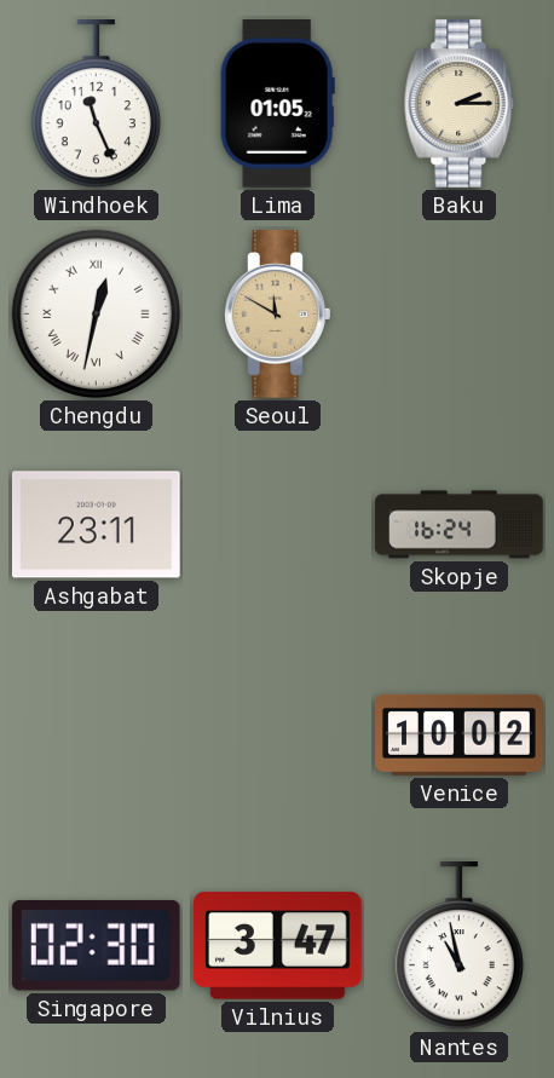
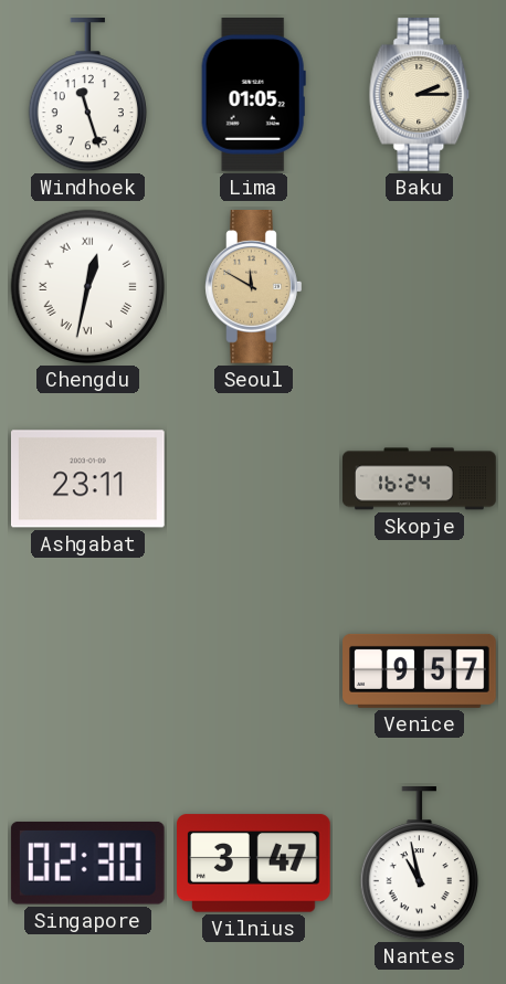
Windhoek: 11:26 -> 11:27 (87, 96)
Venice: 10:02 -> 9:57 (420, 670)
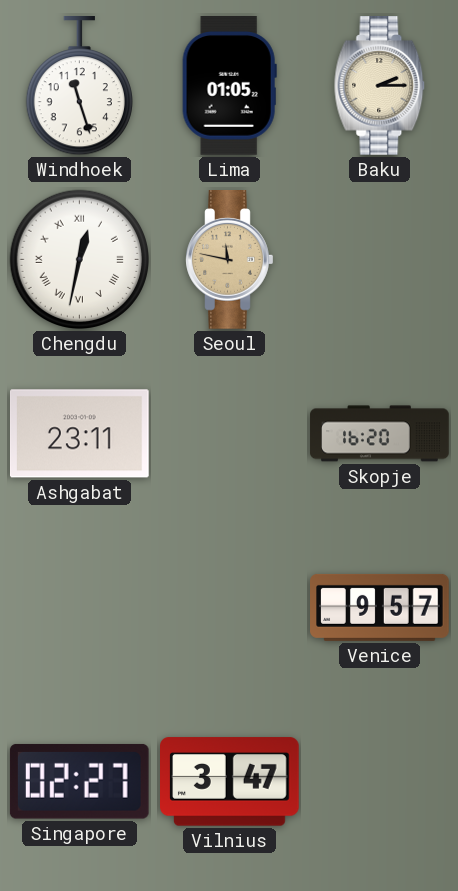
Seoul: 11:50 -> 11:47 (230, 260)
Skopje: 16:24 -> 16:20 (380, 434)
Singapore: 02:30 -> 02:27 (79, 781)
Nantes: 10:58 -> none (419, 865)
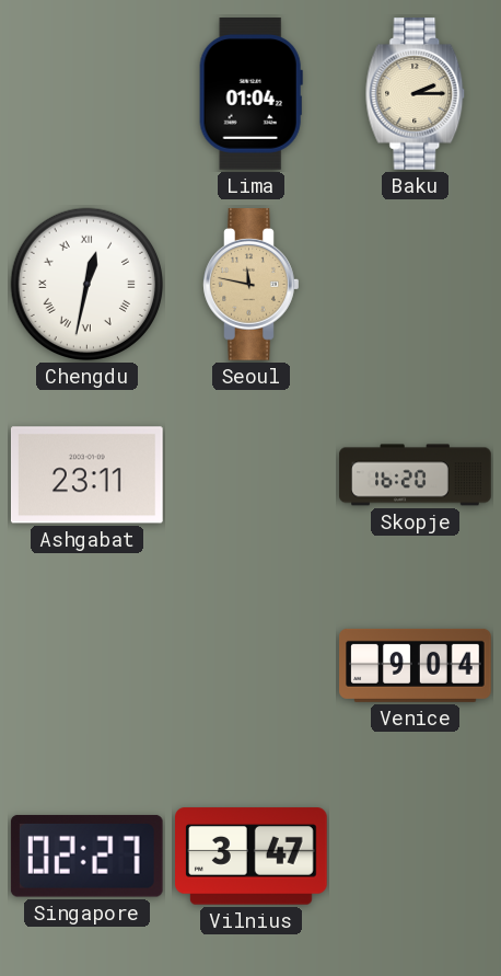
Windhoek: 11:27 -> none (79, 87)
Lima: 01:05 -> 01:04 (250, 94)
Venice: 9:57 -> 9:04 (416, 665)
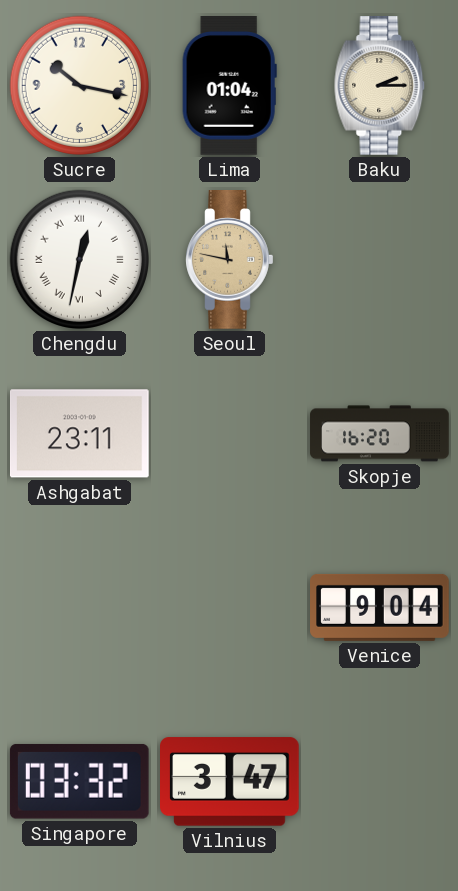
Sucre: none -> 10:17 (80, 86)
Singapore: 02:27 -> 03:32 (79, 781)
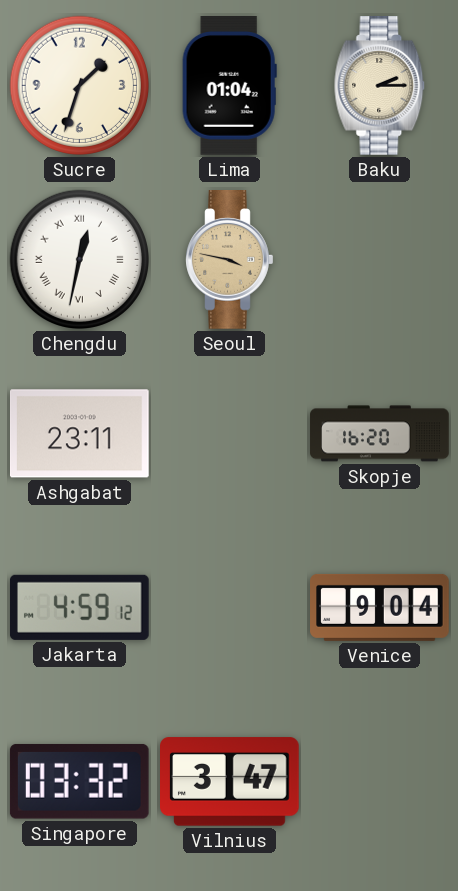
Sucre: 10:17 -> 1:33 (80, 86)
Seoul: 11:47 -> 3:47 (230, 260)
Jakarta: none -> 4:59 (79, 607)
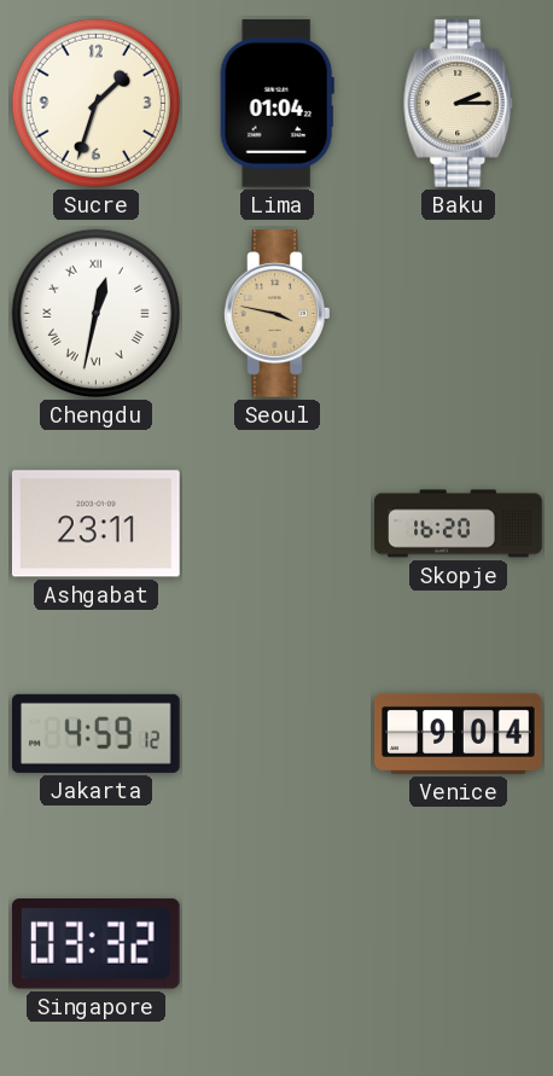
Vilnius: 3:47 -> none (230, 782)
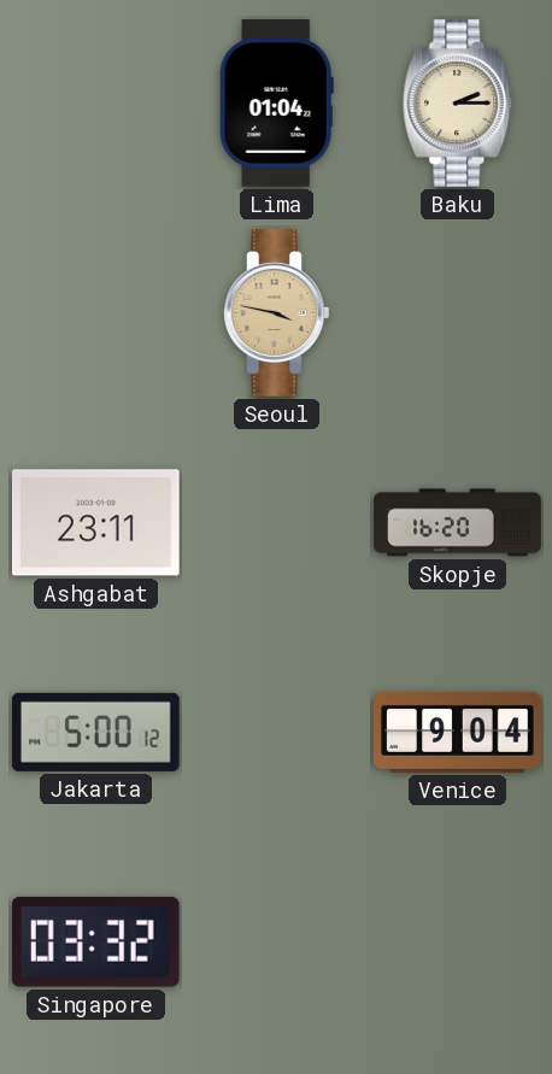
Sucre: 1:33 -> none (97, 104)
Chengdu: 12:32 -> none (97, 314)
Jakarta: 4:59 -> 5:00 (95, 732)
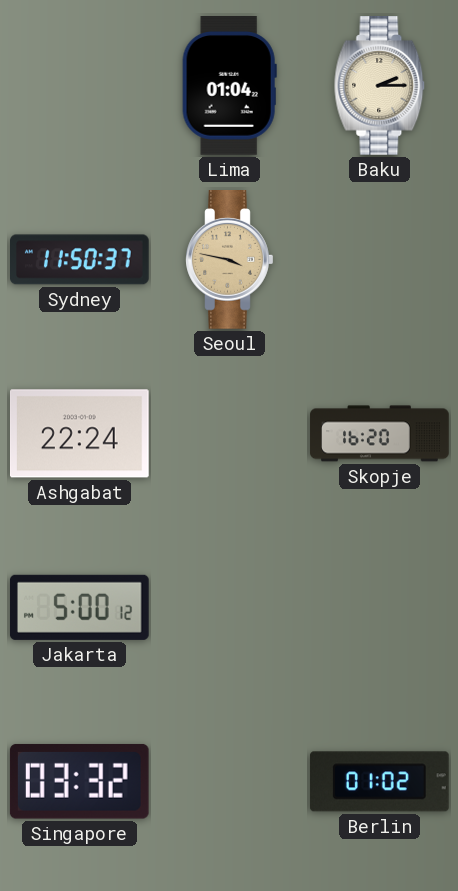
Sydney: none -> 11:50 (80, 260)
Ashgabat: 23:11 -> 22:24 (80, 434)
Venice: 9:04 -> none (458, 732)
Berlin: none -> 01:02 (380, 782)
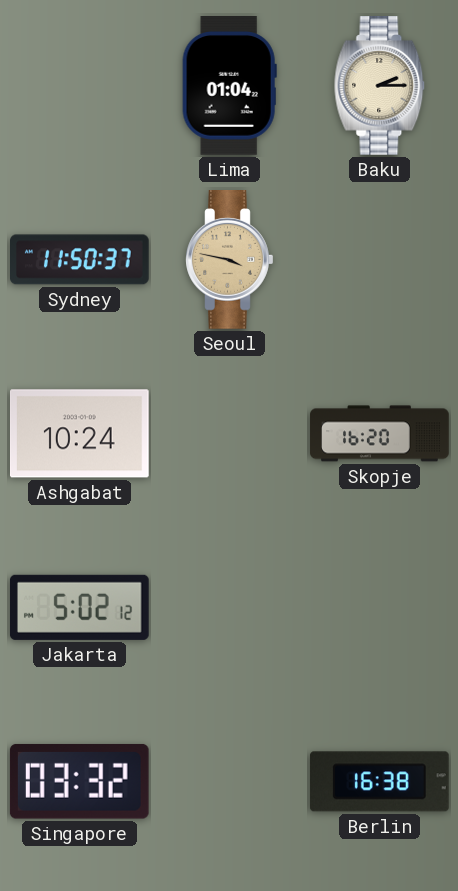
Ashgabat: 22:24 -> 10:24 (80, 434)
Jakarta: 5:00 -> 5:02 (79, 607)
Berlin: 01:02 -> 16:38 (380, 782)
